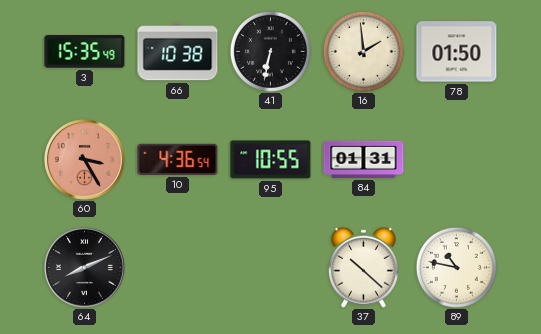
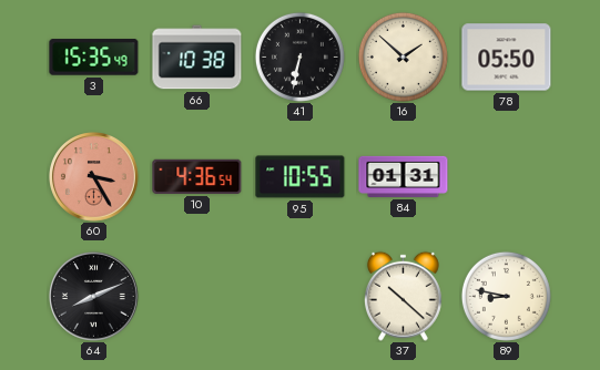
16: 1:59 -> 1:52 (403, 56)
78: 01:50 -> 05:50 (507, 58)
89: 10:47 -> 8:47 (506, 296)
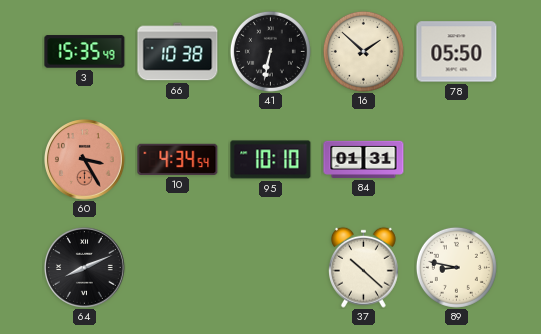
10: 4:36 -> 4:34 (178, 159)
95: 10:55 -> 10:10 (271, 160)
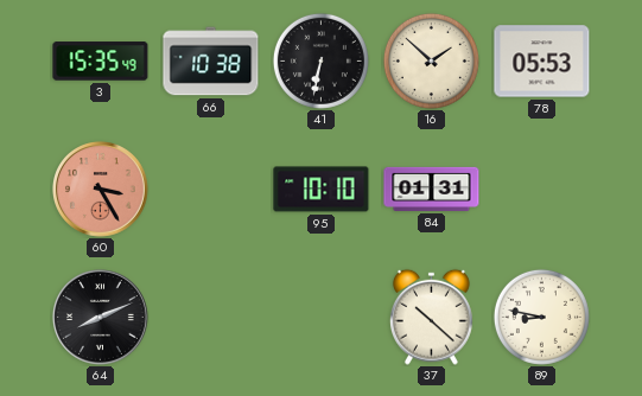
78: 05:50 -> 05:53 (542, 62)
10: 4:34 -> none (178, 159)
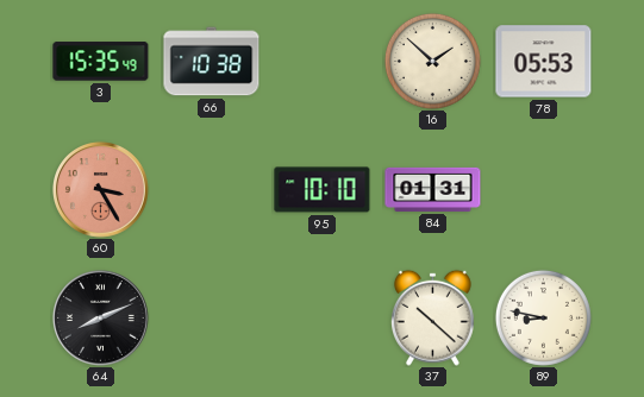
41: 6:32 -> none (320, 60)
